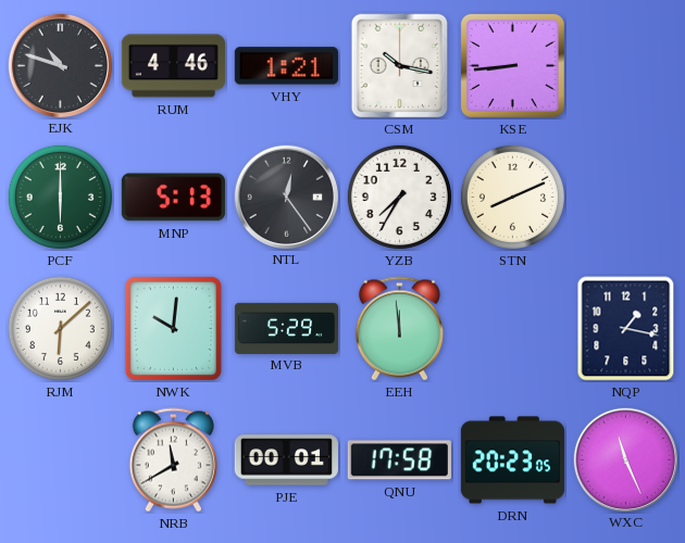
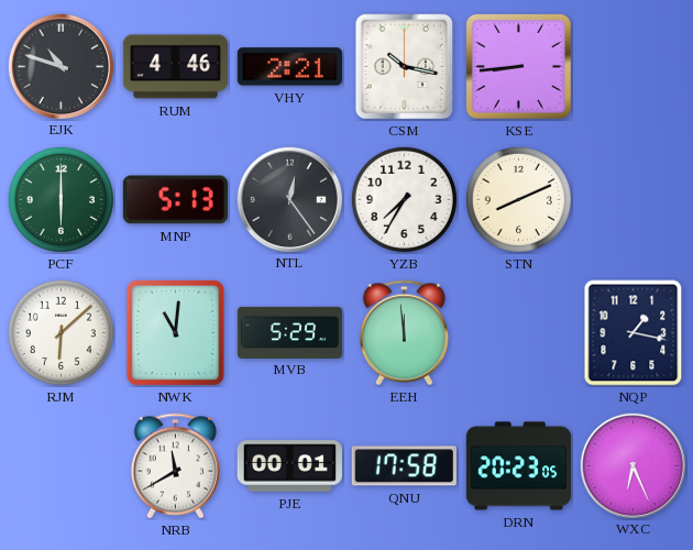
VHY: 1:21 -> 2:21 (289, 67)
NWK: 10:01 -> 11:01 (175, 332)
WXC: 11:26 -> 6:26 (632, 465)
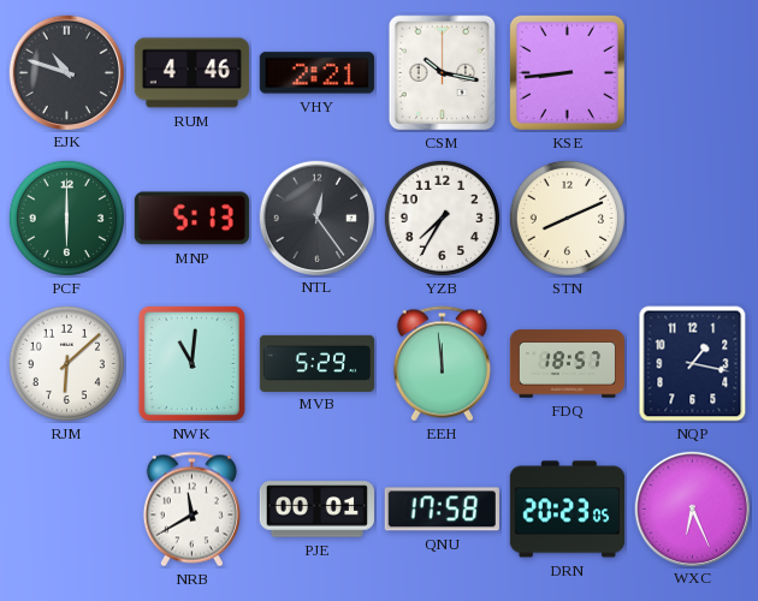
FDQ: none -> 18:57 (567, 364)
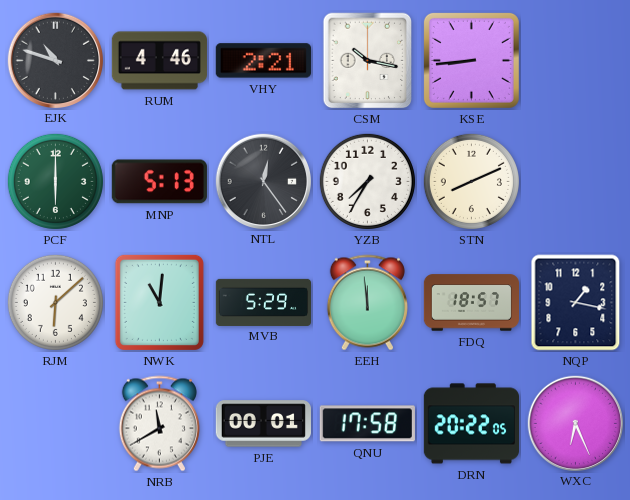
DRN: 20:23 -> 20:22 (471, 424)
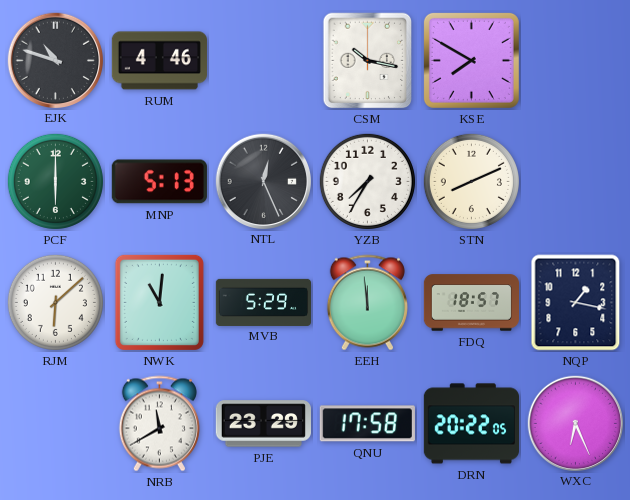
VHY: 2:21 -> none (263, 61)
KSE: 8:44 -> 7:50 (471, 60)
NTL: 12:24 -> 12:26 (263, 181)
PJE: 00:01 -> 23:29 (263, 424)
